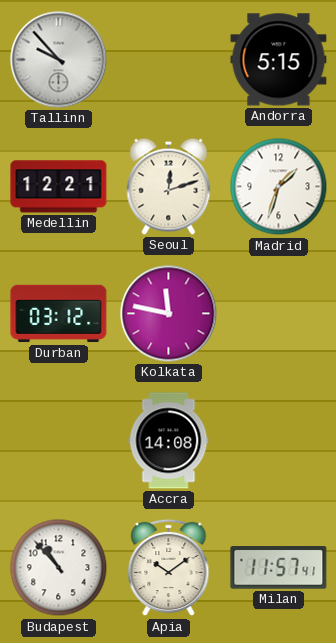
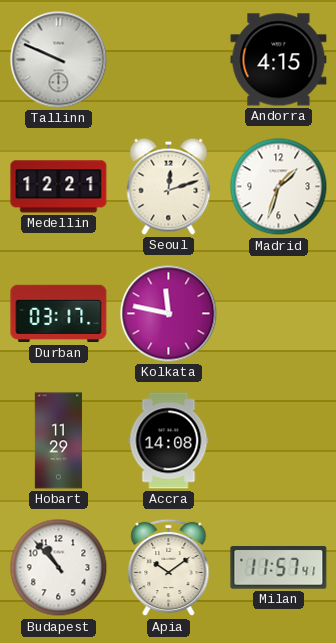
Tallinn: 9:53 -> 9:49 (59, 60)
Andorra: 5:15 -> 4:15 (279, 60)
Durban: 03:12 -> 03:17 (59, 314)
Hobart: none -> 11:29 (58, 441)
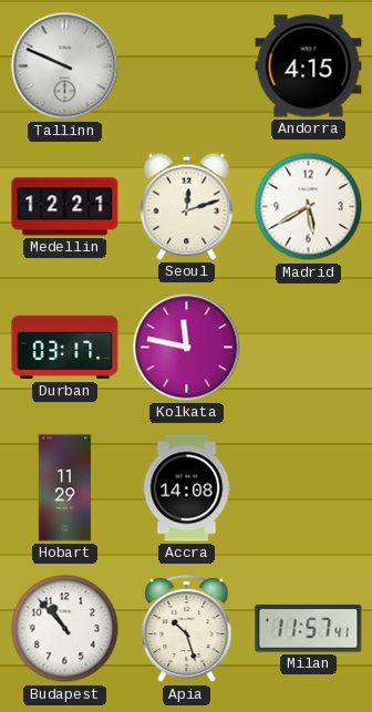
Madrid: 1:33 -> 5:40 (309, 207)
Apia: 10:09 -> 10:27 (187, 629)
